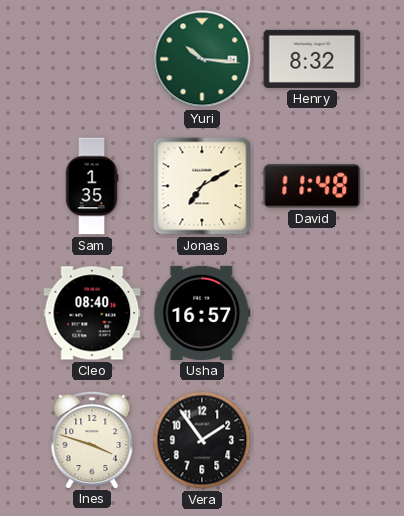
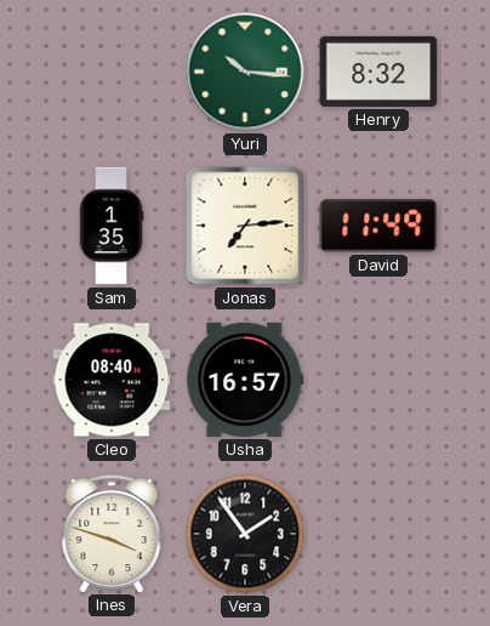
Jonas: 7:10 -> 7:14 (245, 226)
David: 11:48 -> 11:49 (378, 226)
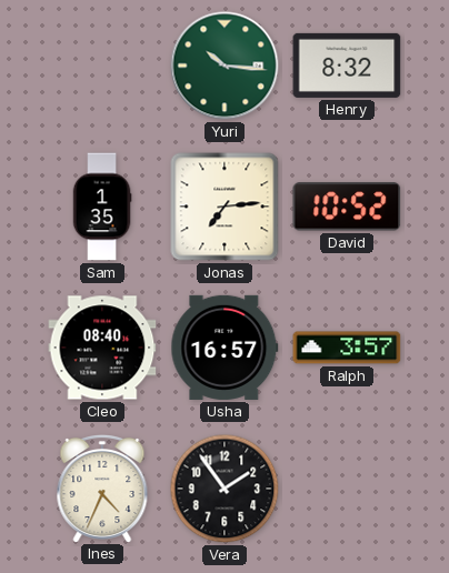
David: 11:49 -> 10:52 (347, 207)
Ralph: none -> 3:57 (347, 348)
Ines: 3:48 -> 4:34 (102, 487)
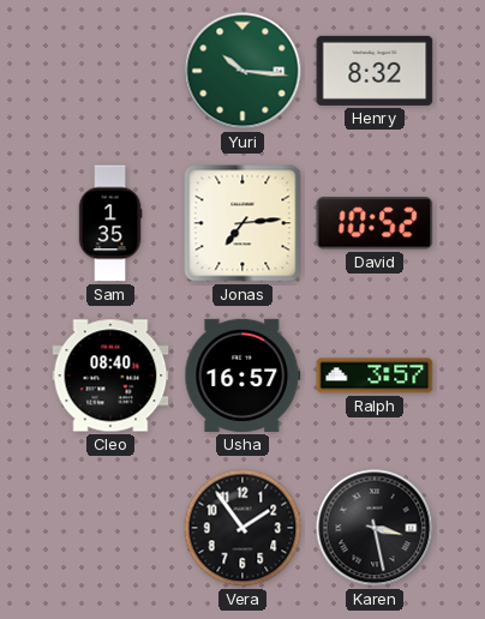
Ines: 4:34 -> none (102, 487)
Karen: none -> 3:28 (375, 528)
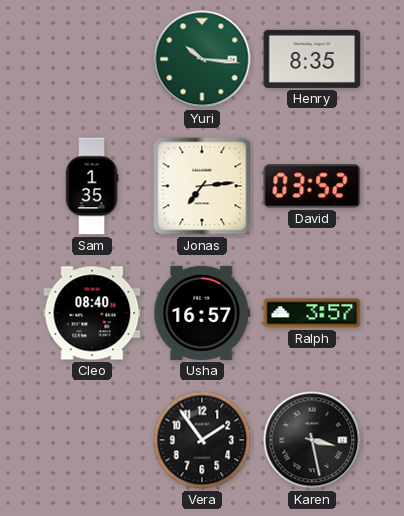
Henry: 8:32 -> 8:35 (312, 59)
David: 10:52 -> 03:52 (312, 186)
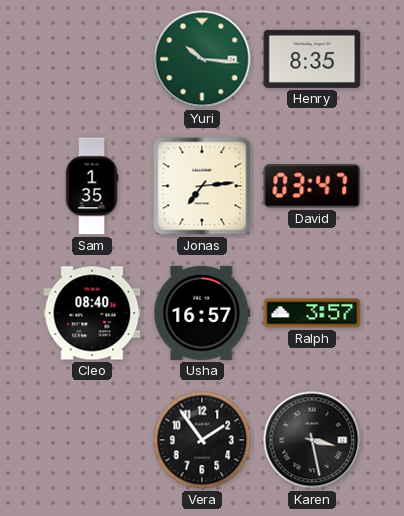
David: 03:52 -> 03:47 (312, 186)
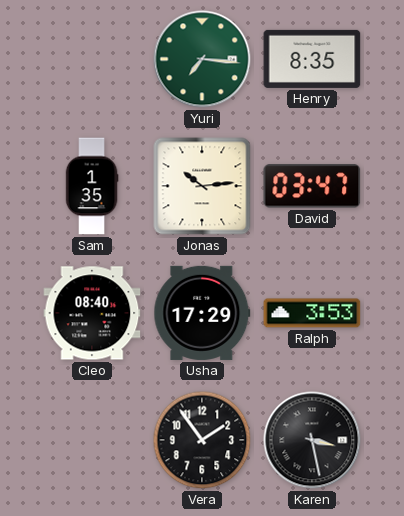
Yuri: 10:16 -> 7:16 (202, 59)
Jonas: 7:14 -> 10:14 (202, 186)
Usha: 16:57 -> 17:29 (202, 313)
Ralph: 3:57 -> 3:53 (312, 313)
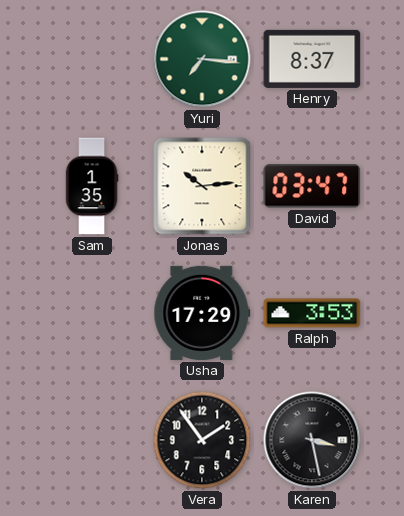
Henry: 8:35 -> 8:37 (312, 59)
Cleo: 08:40 -> none (92, 313)
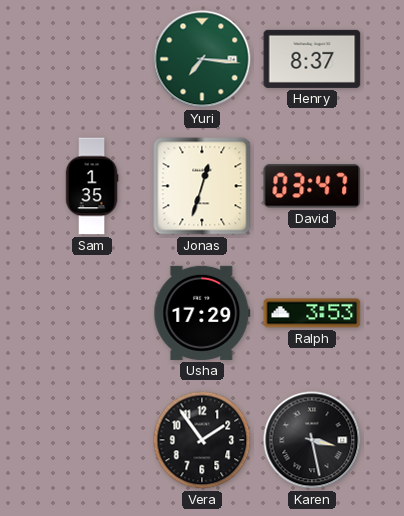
Jonas: 10:14 -> 12:33 (202, 186)
